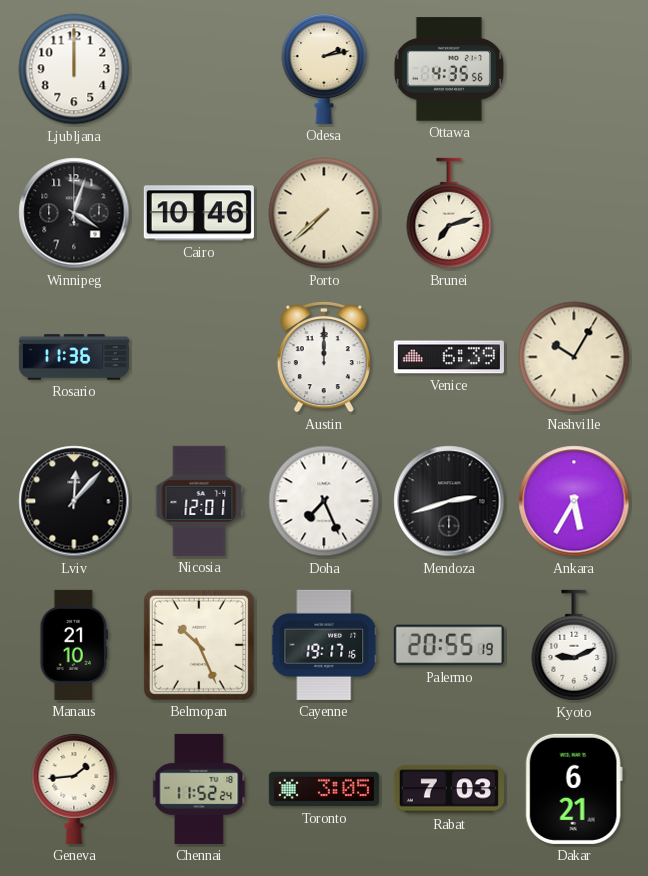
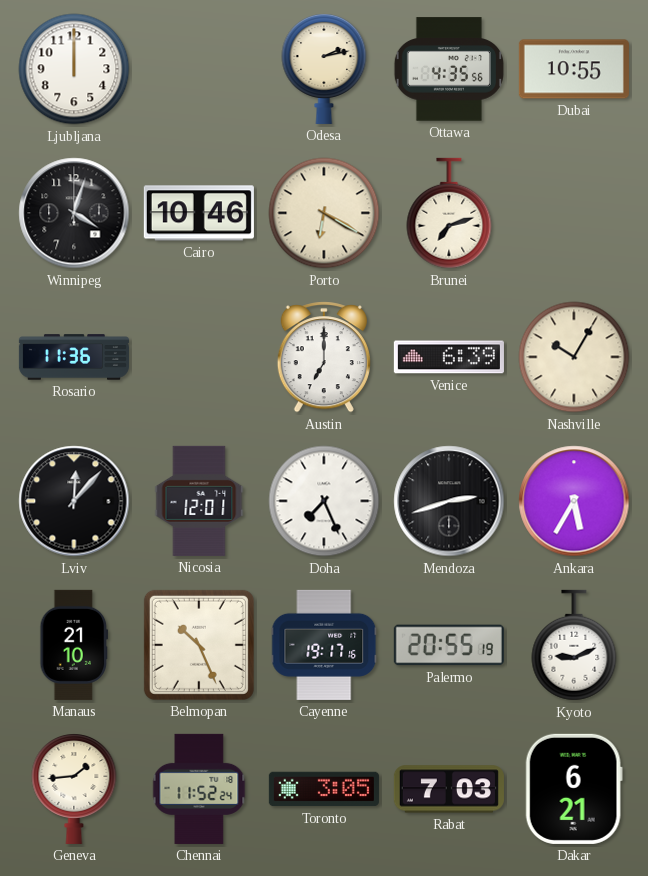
Dubai: none -> 10:55 (574, 69)
Porto: 7:38 -> 6:20 (324, 213)
Austin: 12:00 -> 7:00 (324, 357)
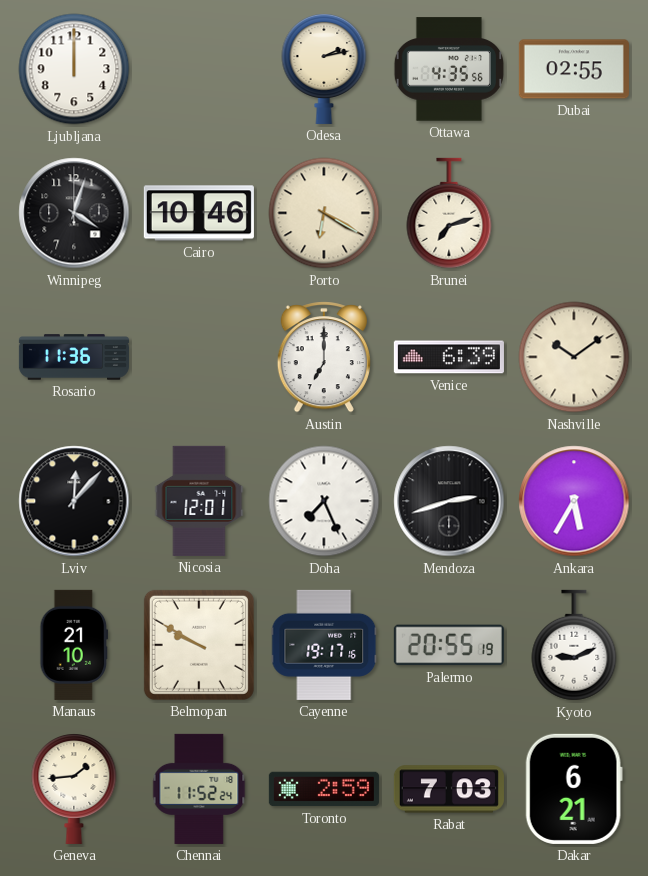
Dubai: 10:55 -> 02:55 (574, 69)
Nashville: 10:05 -> 10:09 (574, 357)
Belmopan: 10:26 -> 9:50 (199, 645)
Toronto: 3:05 -> 2:59 (324, 789)
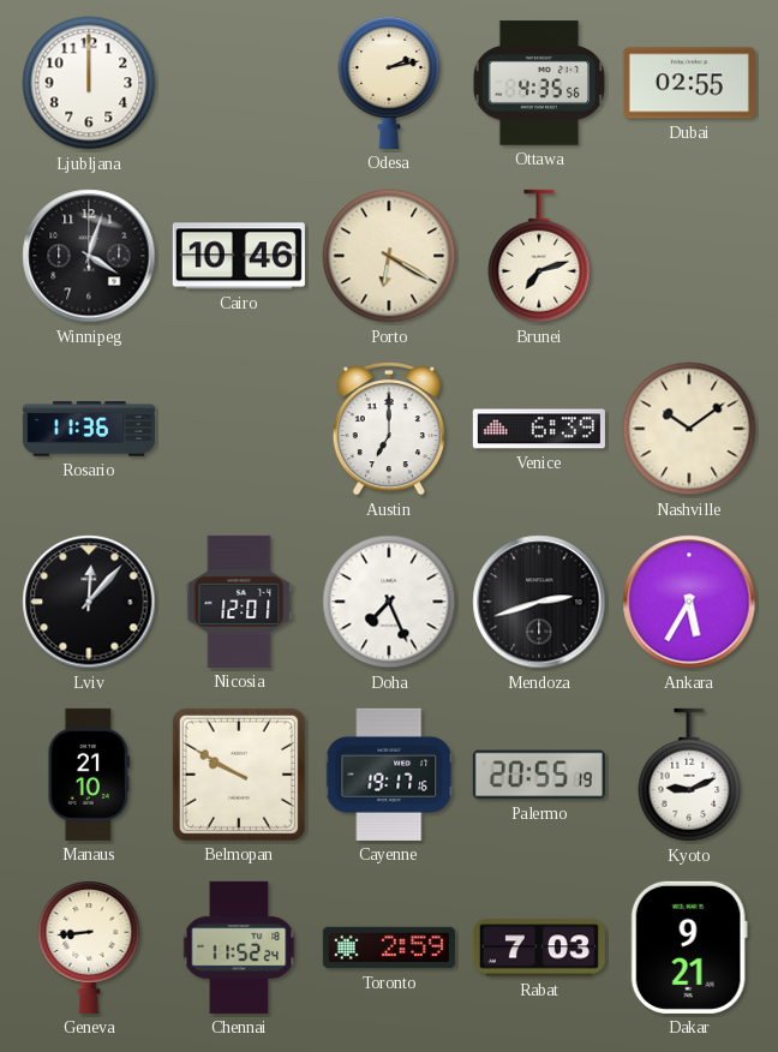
Geneva: 1:44 -> 8:44 (89, 948)
Dakar: 6:21 -> 9:21 (689, 948)
